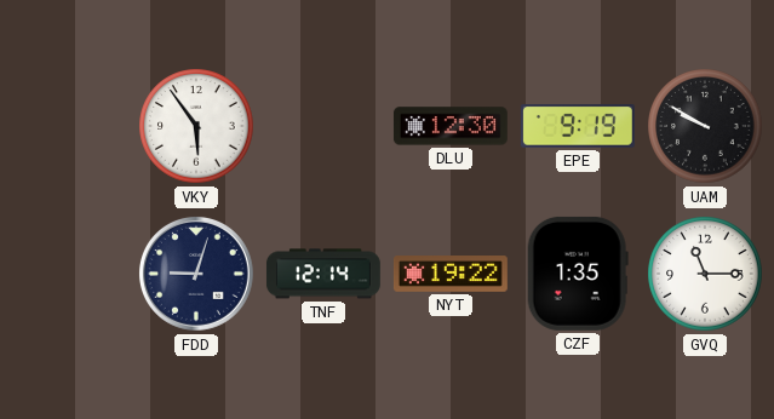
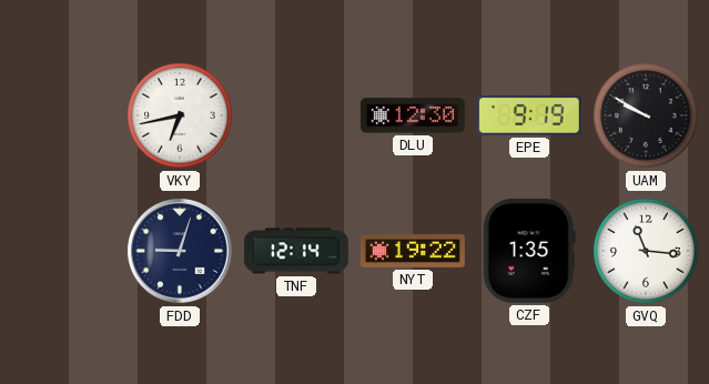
VKY: 5:54 -> 6:43 (180, 115)
GVQ: 11:15 -> 11:16 (646, 251)
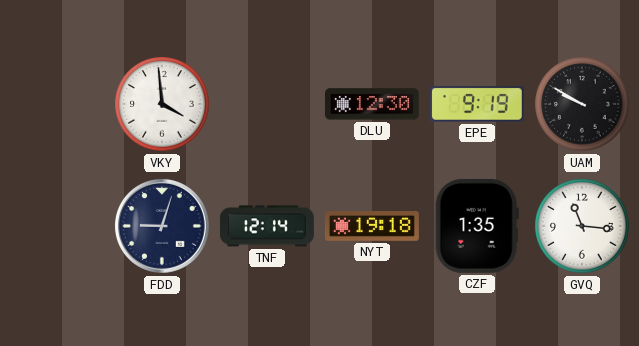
VKY: 6:43 -> 3:59 (162, 104)
NYT: 19:22 -> 19:18 (372, 227)
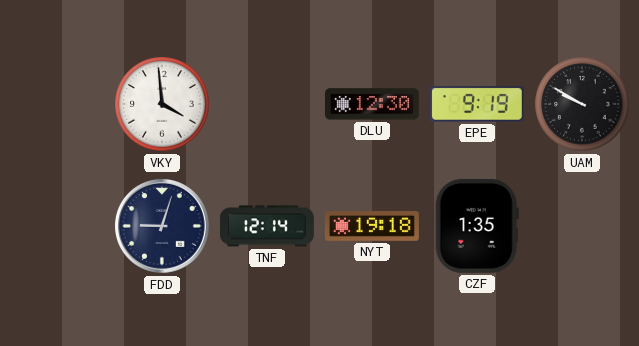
GVQ: 11:16 -> none (582, 226)
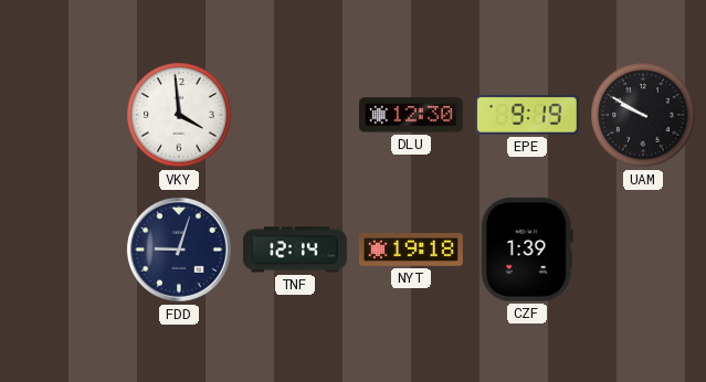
CZF: 1:35 -> 1:39 (527, 250)
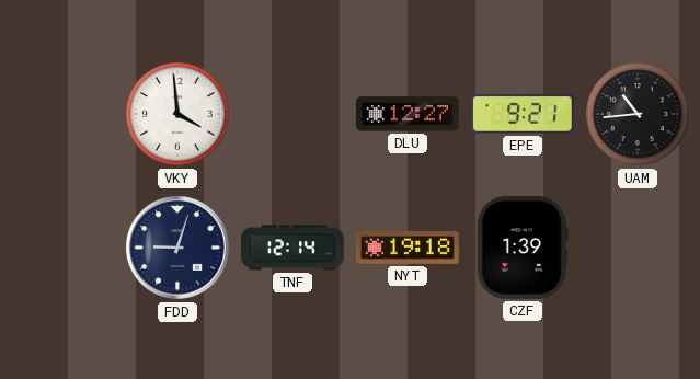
DLU: 12:30 -> 12:27 (408, 114)
EPE: 9:19 -> 9:21 (523, 115)
UAM: 9:50 -> 10:44 (638, 114)
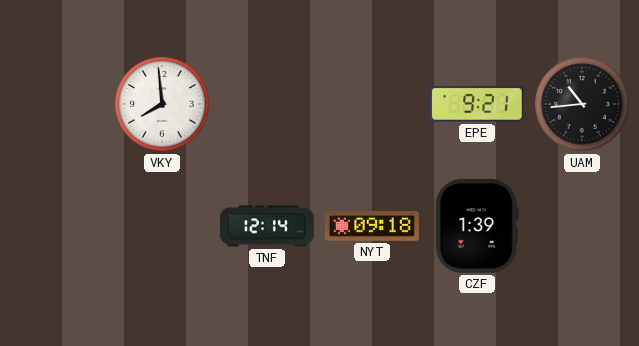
VKY: 3:59 -> 7:59 (162, 104)
DLU: 12:27 -> none (408, 114)
FDD: 9:03 -> none (177, 248)
NYT: 19:18 -> 09:18 (372, 227)
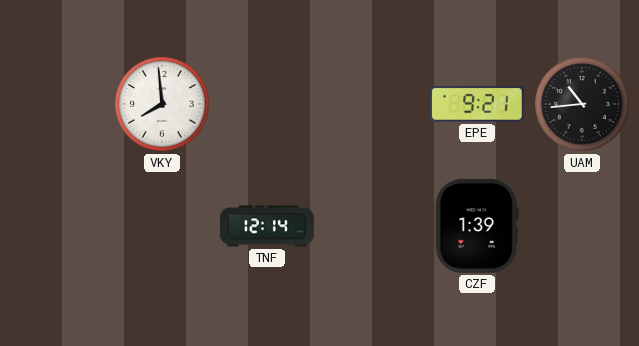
NYT: 09:18 -> none (372, 227)
